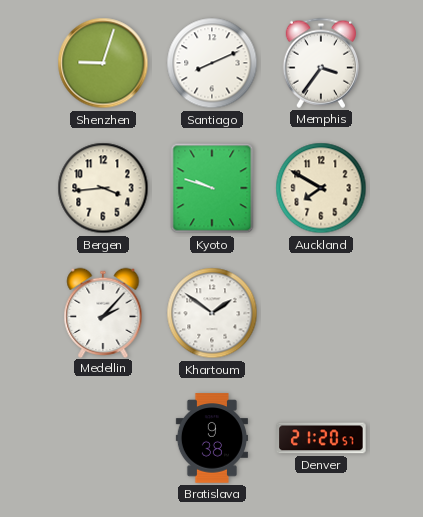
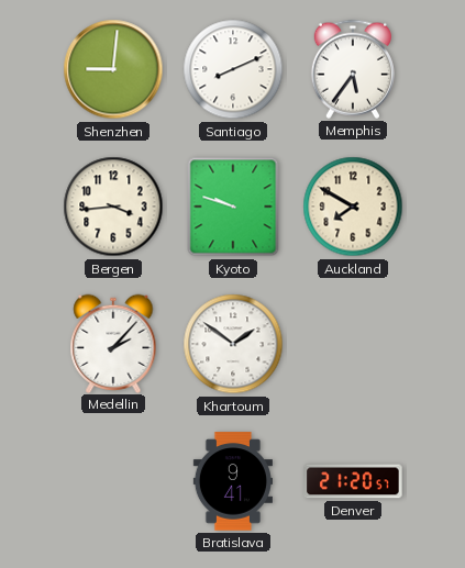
Shenzhen: 9:03 -> 9:01 (113, 69)
Memphis: 3:36 -> 5:36 (353, 69)
Bratislava: 9:38 -> 9:41 (233, 481)
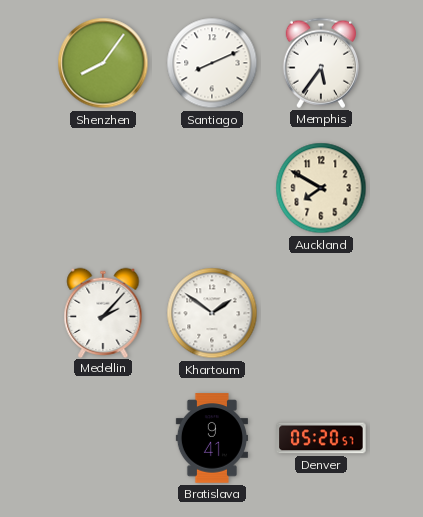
Shenzhen: 9:01 -> 8:06 (103, 63)
Bergen: 3:44 -> none (113, 207)
Kyoto: 9:48 -> none (233, 207)
Denver: 21:20 -> 05:20 (321, 438)
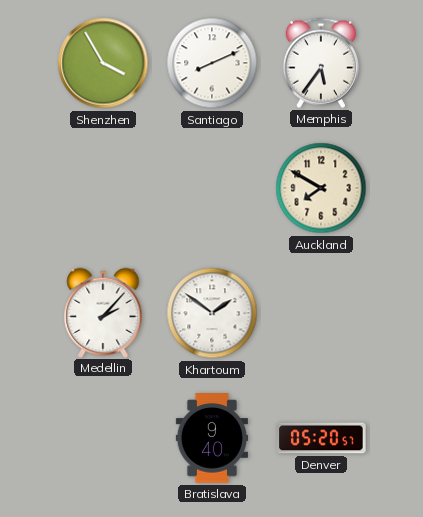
Shenzhen: 8:06 -> 3:55 (103, 63)
Bratislava: 9:41 -> 9:40 (212, 438)
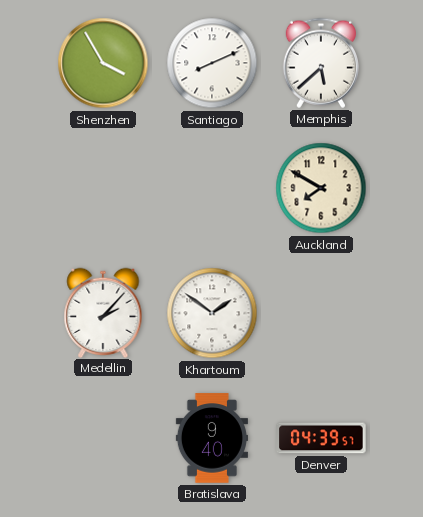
Memphis: 5:36 -> 5:38 (321, 63)
Denver: 05:20 -> 04:39 (321, 438)
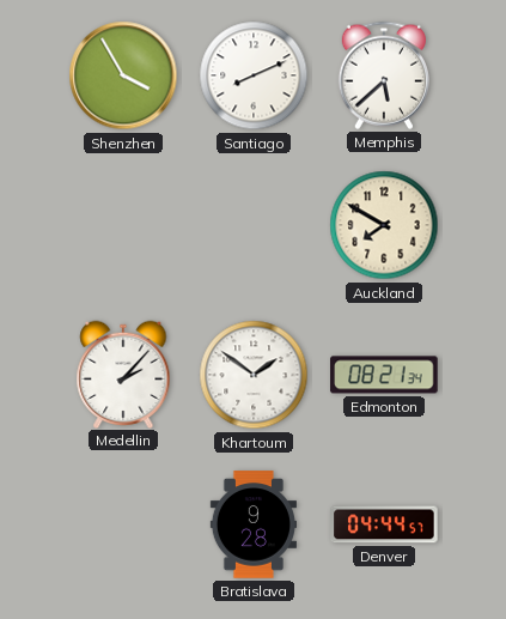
Edmonton: none -> 08:21 (384, 375)
Bratislava: 9:40 -> 9:28 (254, 524)
Denver: 04:39 -> 04:44 (384, 524)
